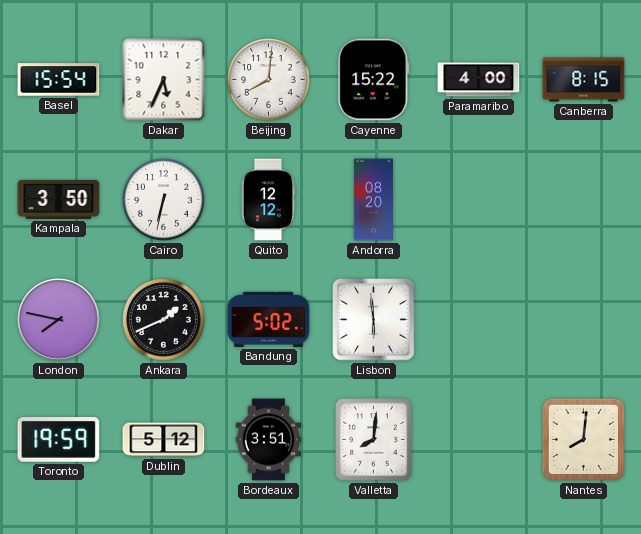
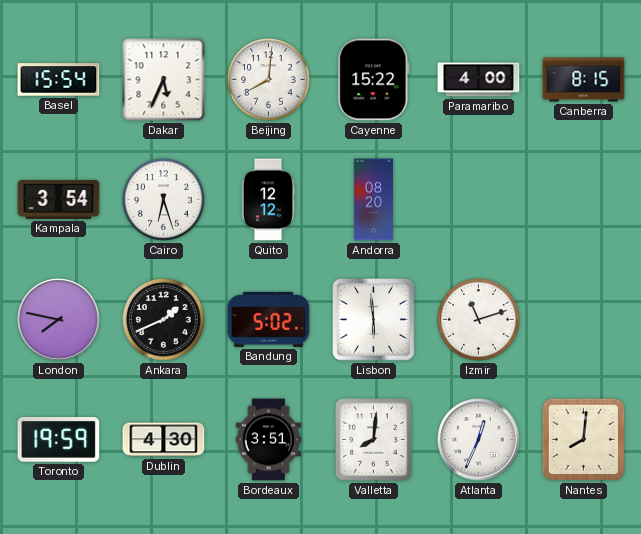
Kampala: 3:50 -> 3:54 (59, 199)
Cairo: 6:32 -> 6:27 (164, 200)
Izmir: none -> 11:12 (479, 320)
Dublin: 5:12 -> 4:30 (164, 440)
Atlanta: none -> 12:34 (479, 440)
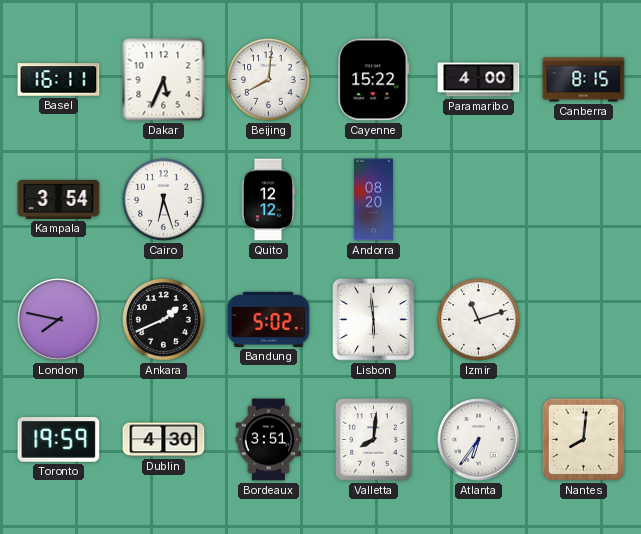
Basel: 15:54 -> 16:11 (59, 80)
Atlanta: 12:34 -> 6:36 (479, 440)
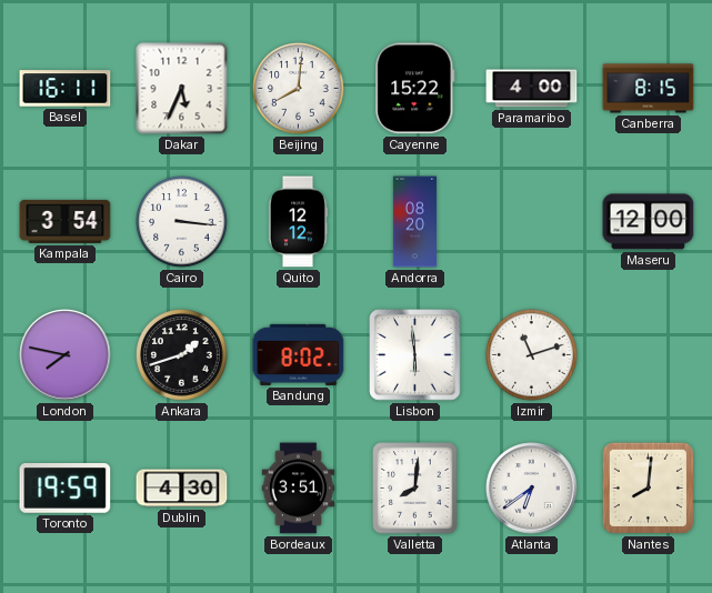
Cairo: 6:27 -> 3:16 (182, 222)
Maseru: none -> 12:00 (649, 222)
Ankara: 1:41 -> 1:42 (182, 355)
Bandung: 5:02 -> 8:02 (299, 354)
Atlanta: 6:36 -> 6:39 (532, 489)
